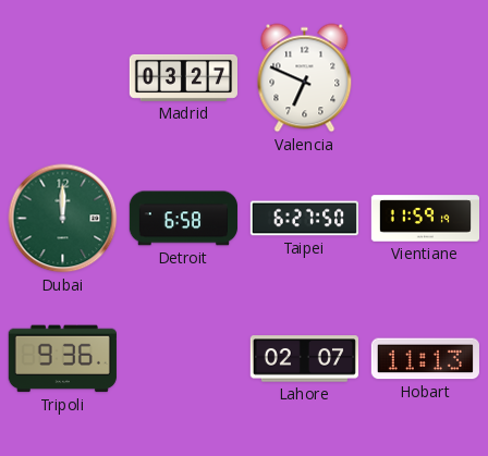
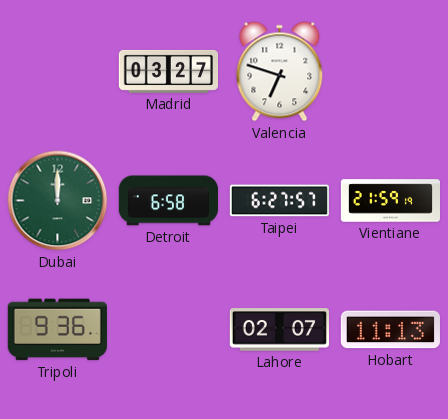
Valencia: 6:49 -> 6:48 (280, 72)
Taipei: 6:27:50 -> 6:27:57 (279, 201)
Vientiane: 11:59 -> 21:59 (390, 201)
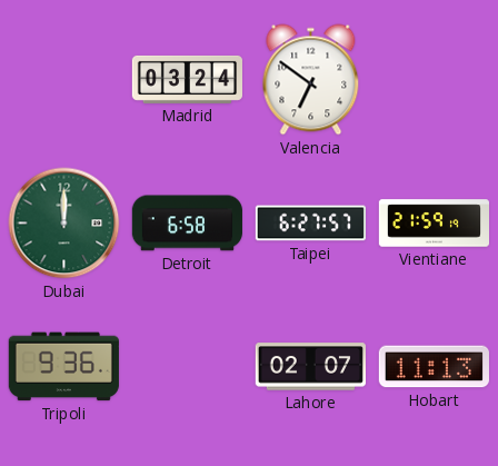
Madrid: 03:27 -> 03:24 (187, 79)
Valencia: 6:48 -> 6:51 (311, 80)
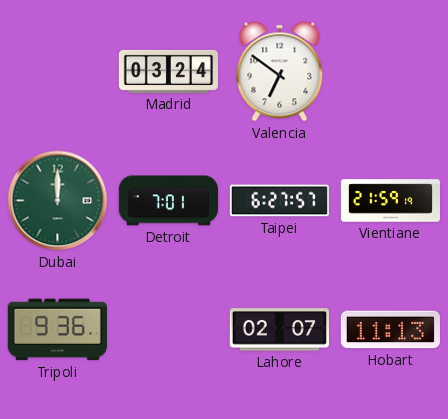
Detroit: 6:58 -> 7:01 (168, 201)
